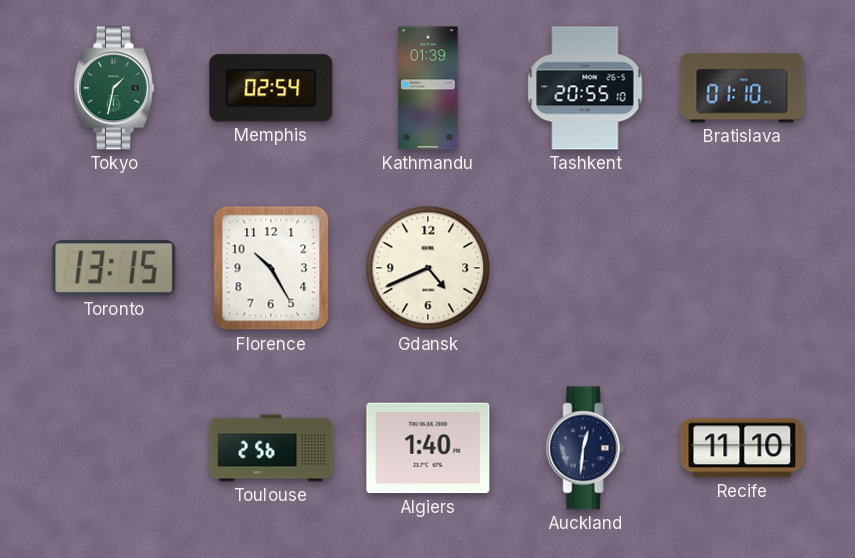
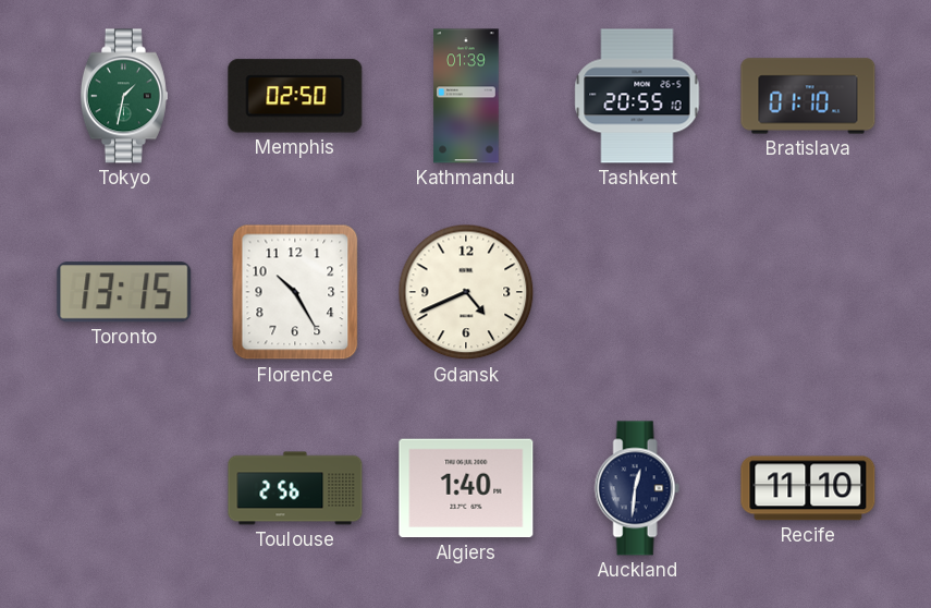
Memphis: 02:54 -> 02:50 (295, 96)
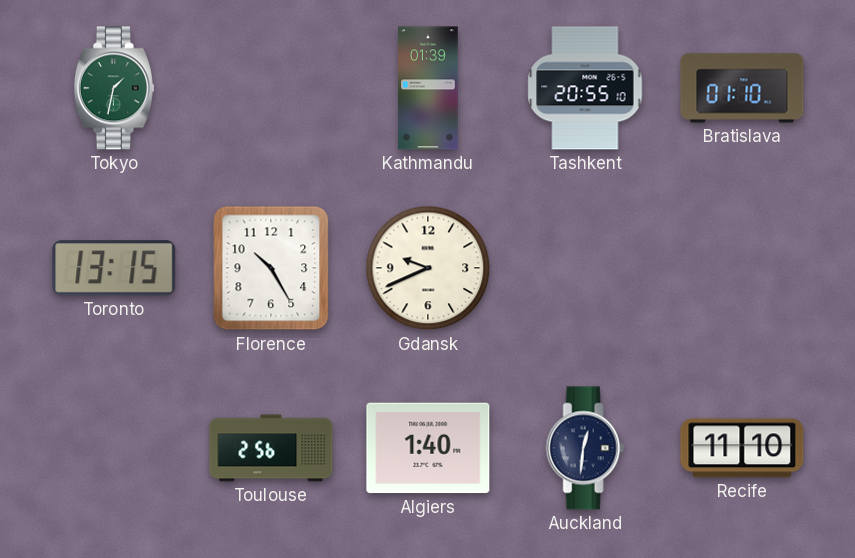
Memphis: 02:50 -> none (295, 96)
Gdansk: 4:41 -> 9:41 (428, 268)
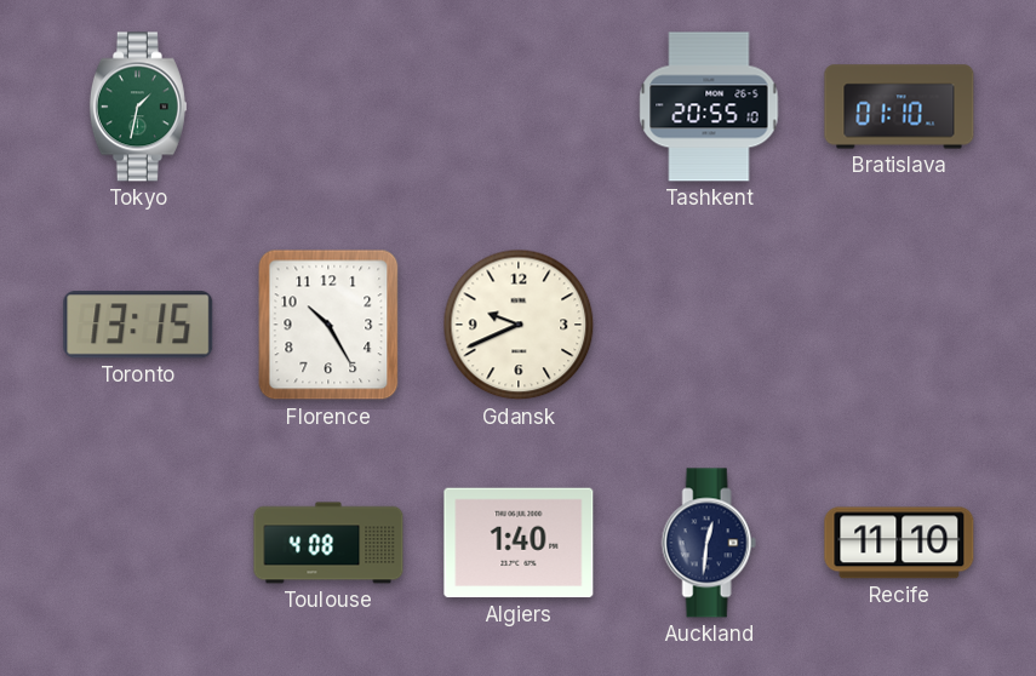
Kathmandu: 01:39 -> none (428, 88)
Toulouse: 2:56 -> 4:08 (328, 543)
